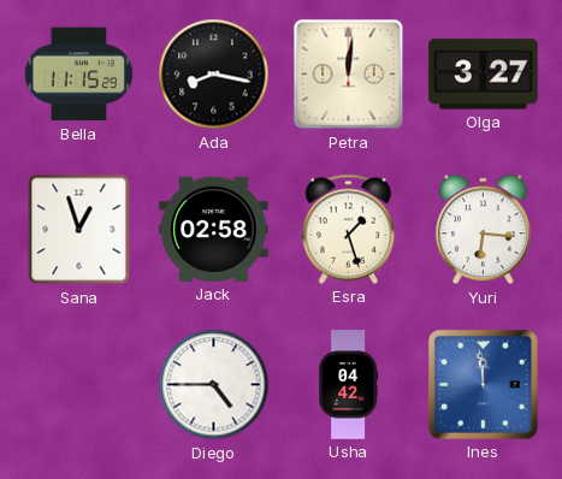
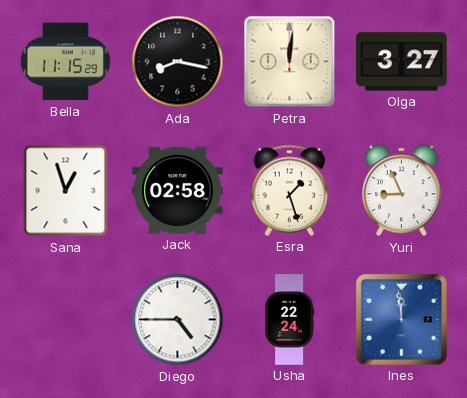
Yuri: 6:16 -> 8:56 (401, 191)
Usha: 04:42 -> 22:24 (289, 320)
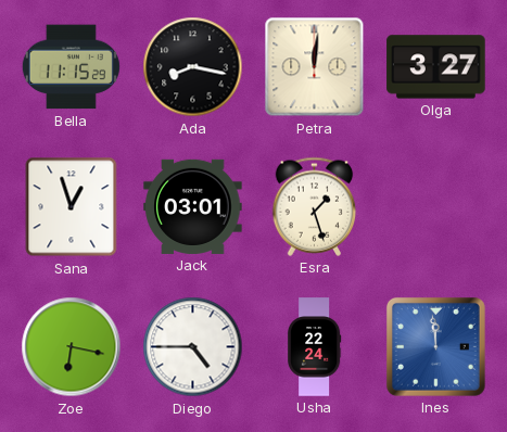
Jack: 02:58 -> 03:01 (193, 206)
Yuri: 8:56 -> none (401, 191)
Zoe: none -> 6:17 (72, 347)
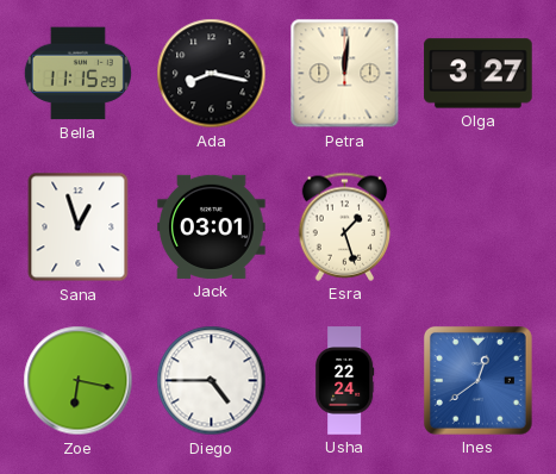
Ines: 11:59 -> 12:39 (477, 380)
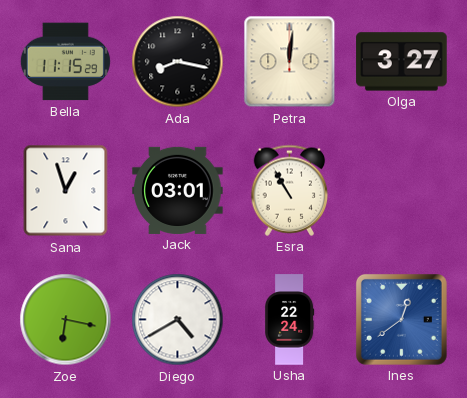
Esra: 1:27 -> 10:55 (290, 190)
Diego: 4:45 -> 4:40 (178, 320)
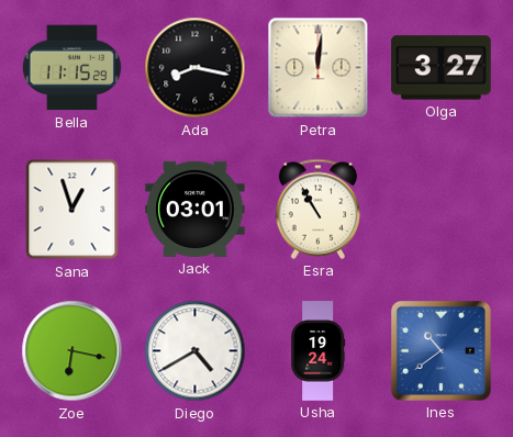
Usha: 22:24 -> 19:24 (317, 351)
Ines: 12:39 -> 10:39 (440, 350)
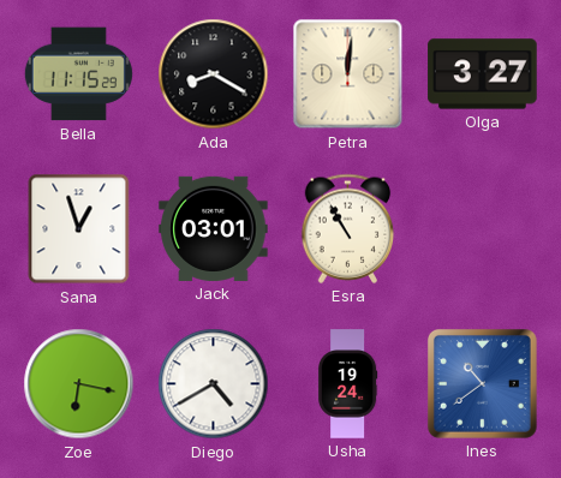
Ada: 8:17 -> 8:20 (214, 74)
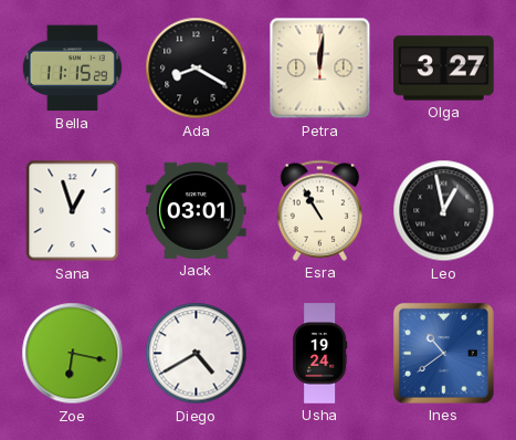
Leo: none -> 12:58 (444, 211)
